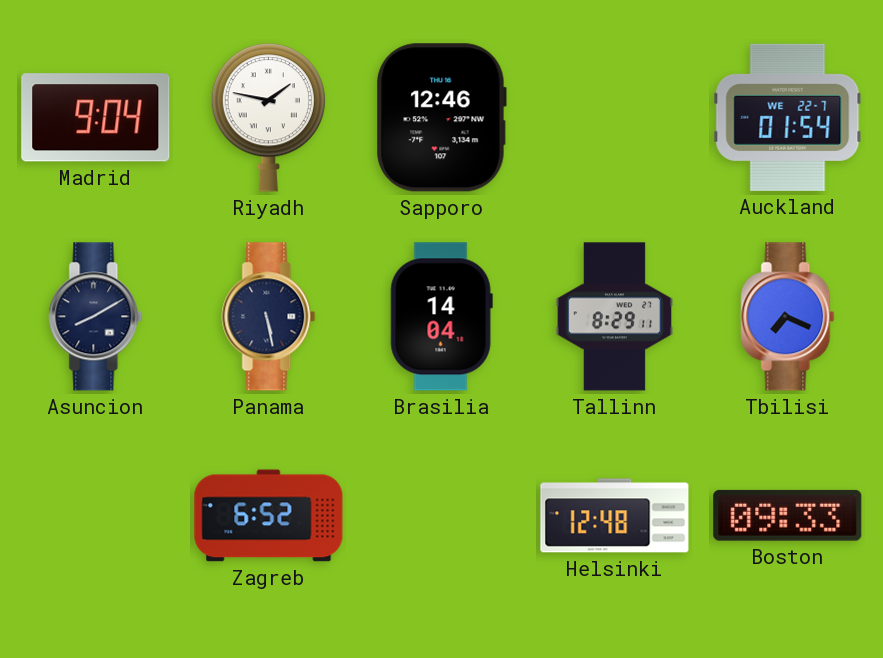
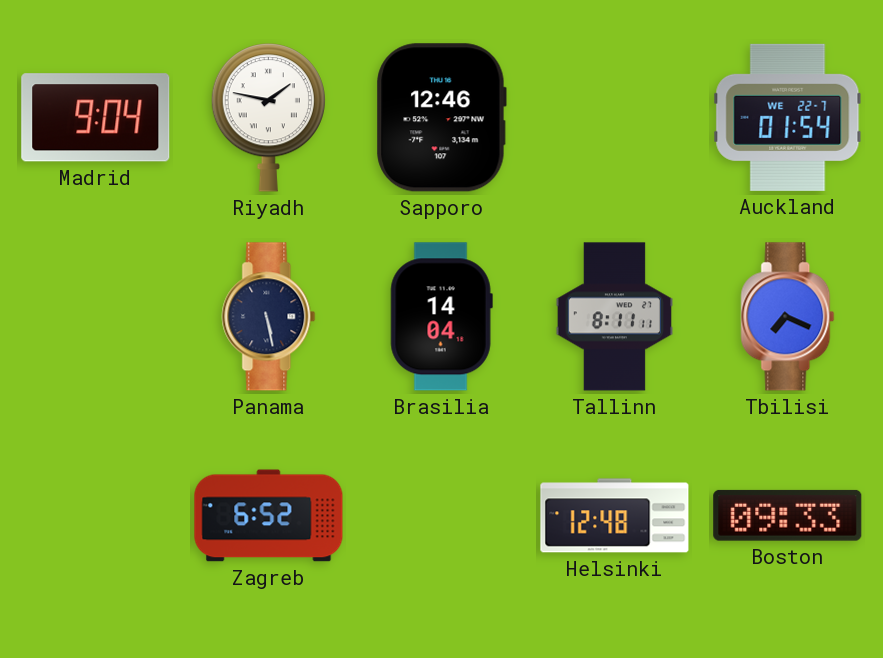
Asuncion: 8:10 -> none (96, 317)
Tallinn: 8:29 -> 8:11 (614, 317)
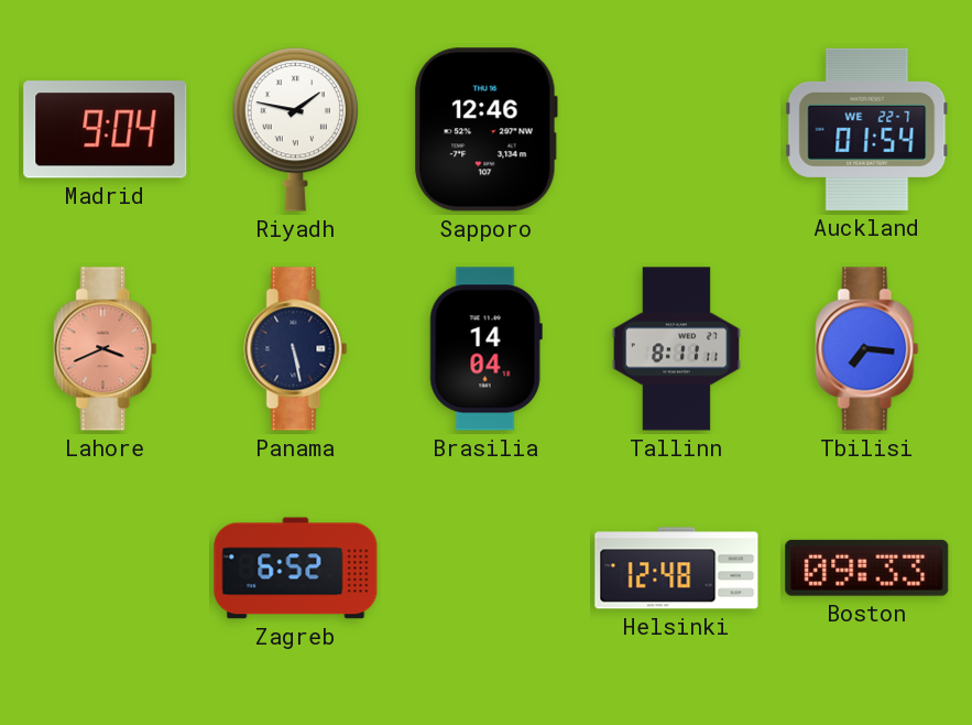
Lahore: none -> 3:41 (106, 349)
Tbilisi: 7:19 -> 7:16 (867, 349)
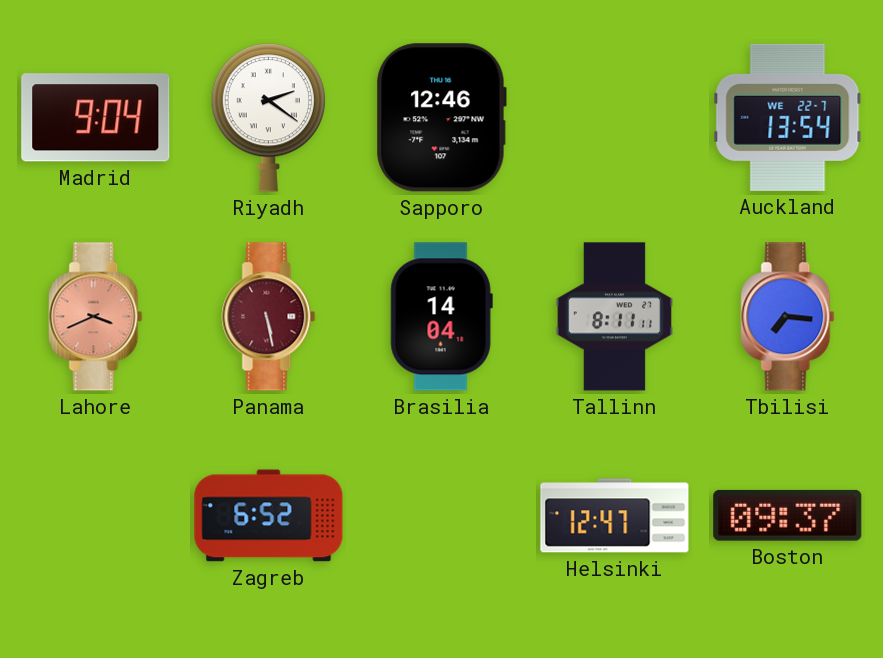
Riyadh: 1:47 -> 2:21 (268, 118)
Auckland: 01:54 -> 13:54 (788, 117)
Panama dial: navy -> burgundy (269, 317)
Helsinki: 12:48 -> 12:47 (615, 516)
Boston: 09:33 -> 09:37 (788, 515)
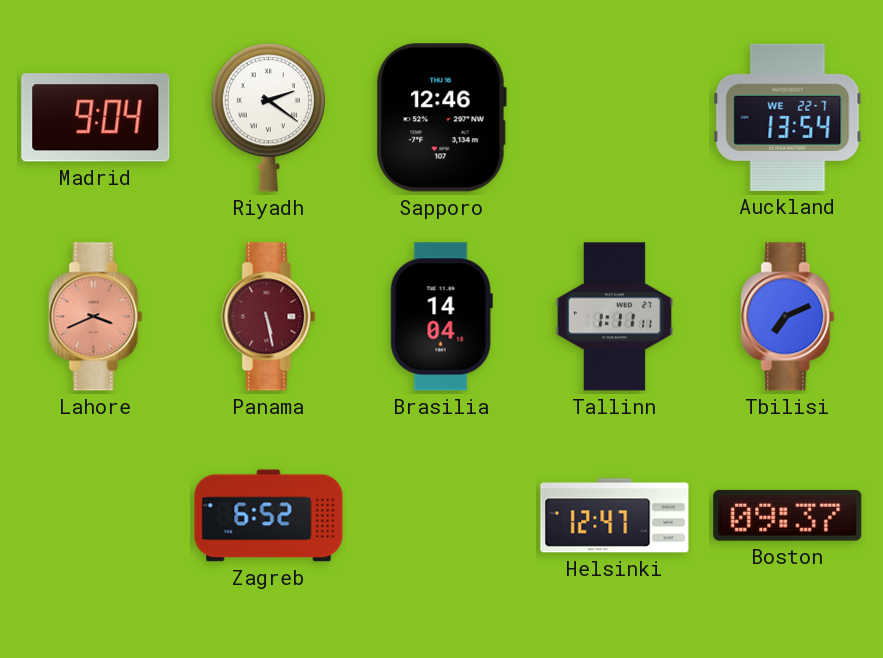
Tallinn: 8:11 -> 1:11 (614, 317)
Tbilisi: 7:16 -> 7:11 (788, 317)
